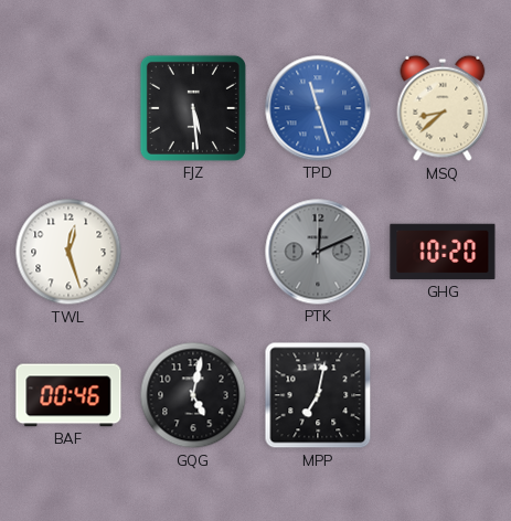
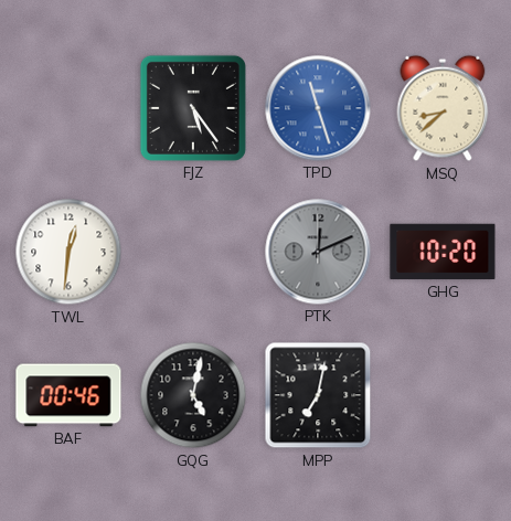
FJZ: 5:29 -> 5:24 (193, 108)
TWL: 12:27 -> 12:31 (68, 252)
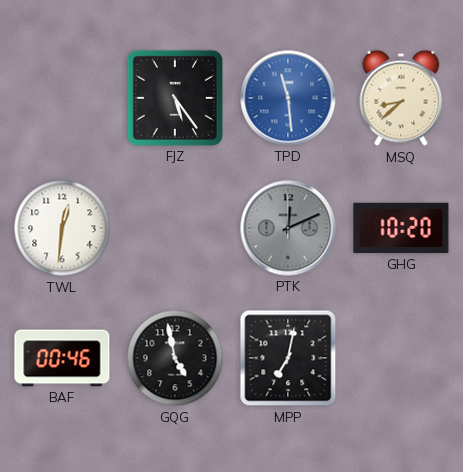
TPD: 11:27 -> 11:29 (288, 98)
GQG: 5:02 -> 4:58 (175, 358)
